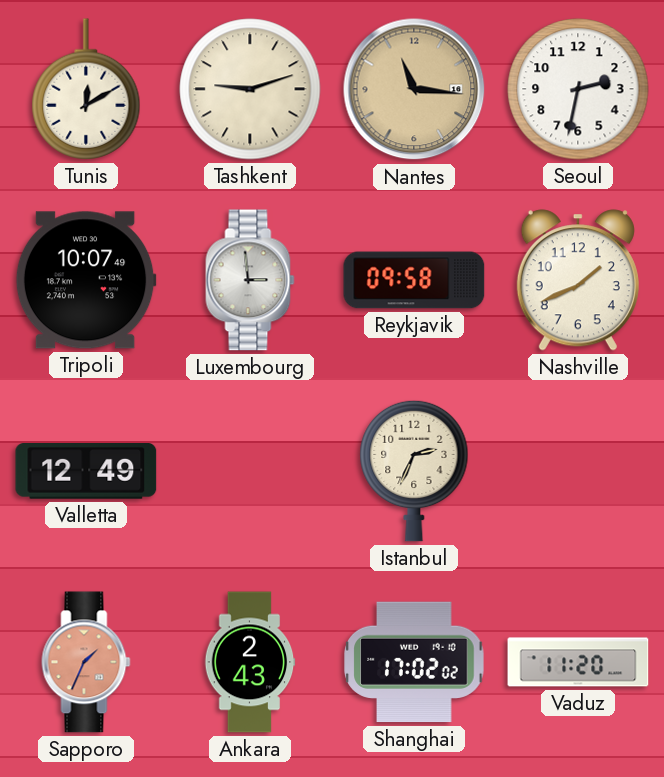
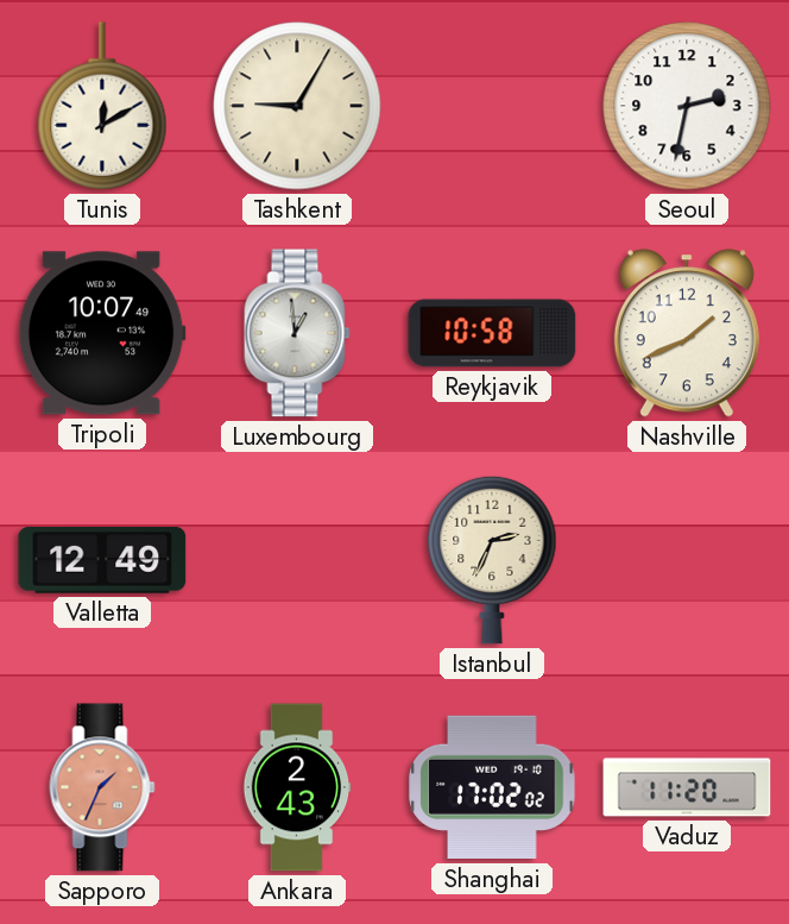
Tashkent: 9:12 -> 9:05 (297, 106)
Nantes: 11:16 -> none (414, 89)
Luxembourg: 2:59 -> 12:59 (297, 333)
Reykjavik: 09:58 -> 10:58 (492, 333)
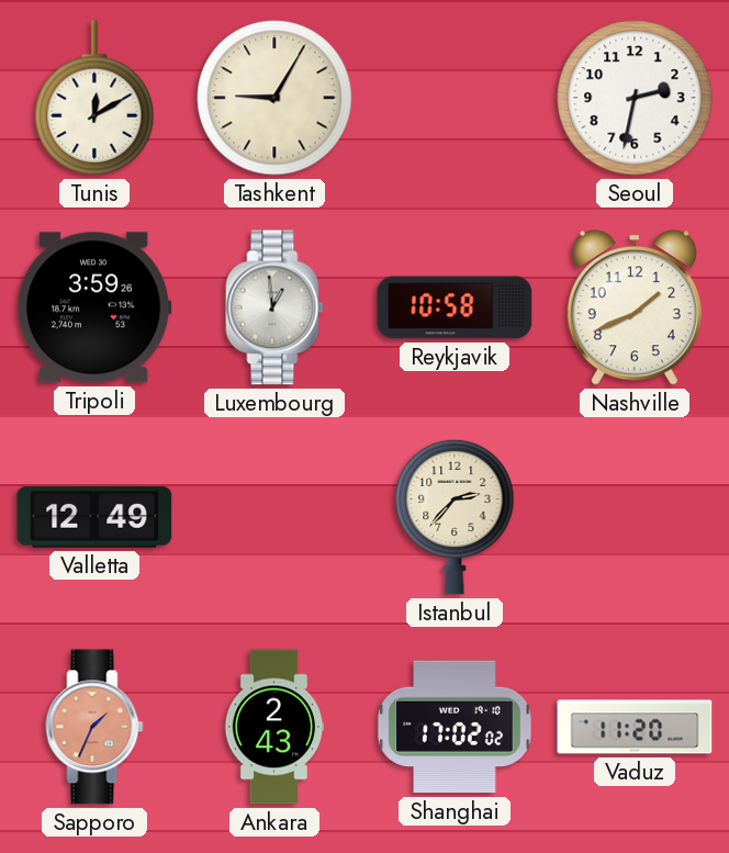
Tripoli: 10:07 -> 3:59 (94, 307)
Istanbul: 2:34 -> 2:37 (455, 517)
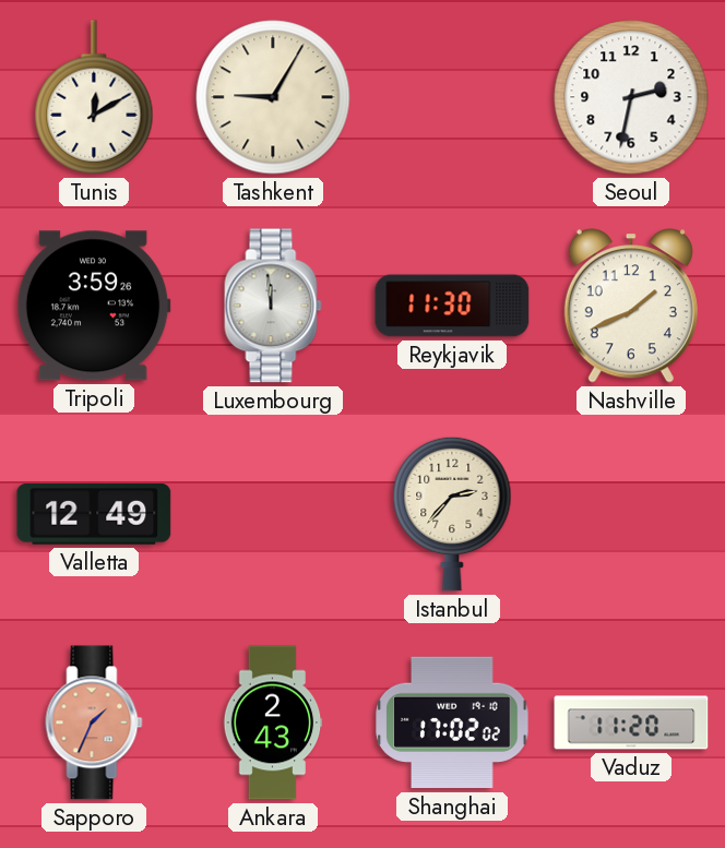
Luxembourg: 12:59 -> 11:59 (273, 306)
Reykjavik: 10:58 -> 11:30 (452, 306)
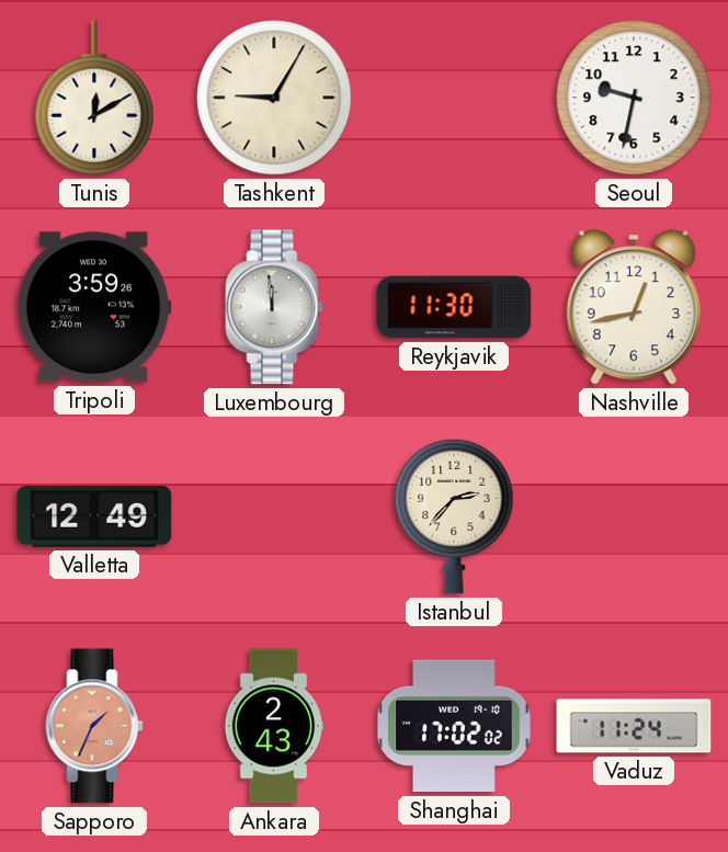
Seoul: 2:32 -> 9:32 (634, 98)
Nashville: 1:41 -> 12:43 (634, 307)
Vaduz: 11:20 -> 11:24 (634, 726)
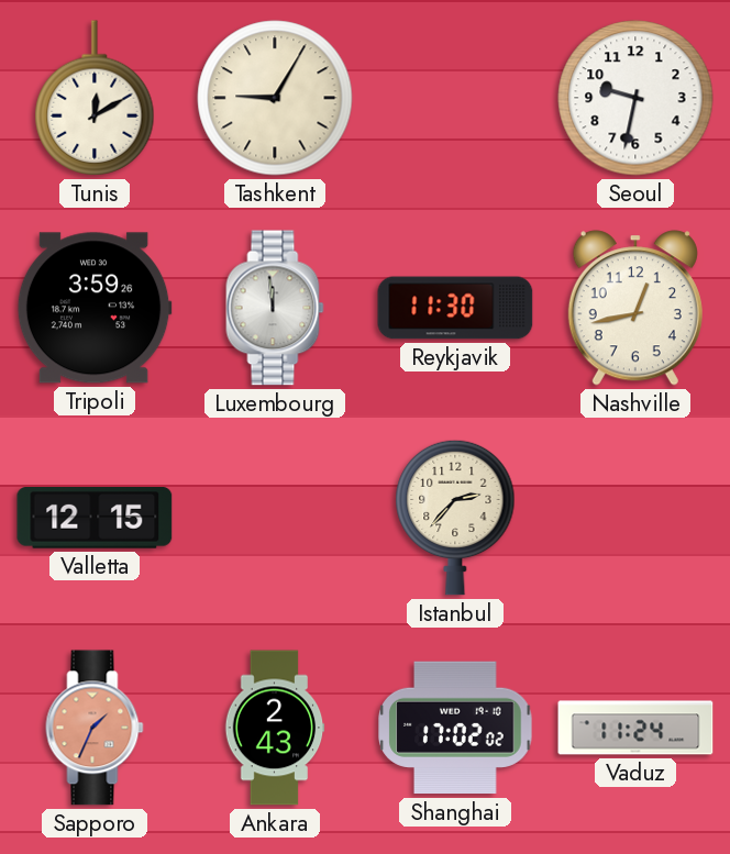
Valletta: 12:49 -> 12:15 (95, 518)
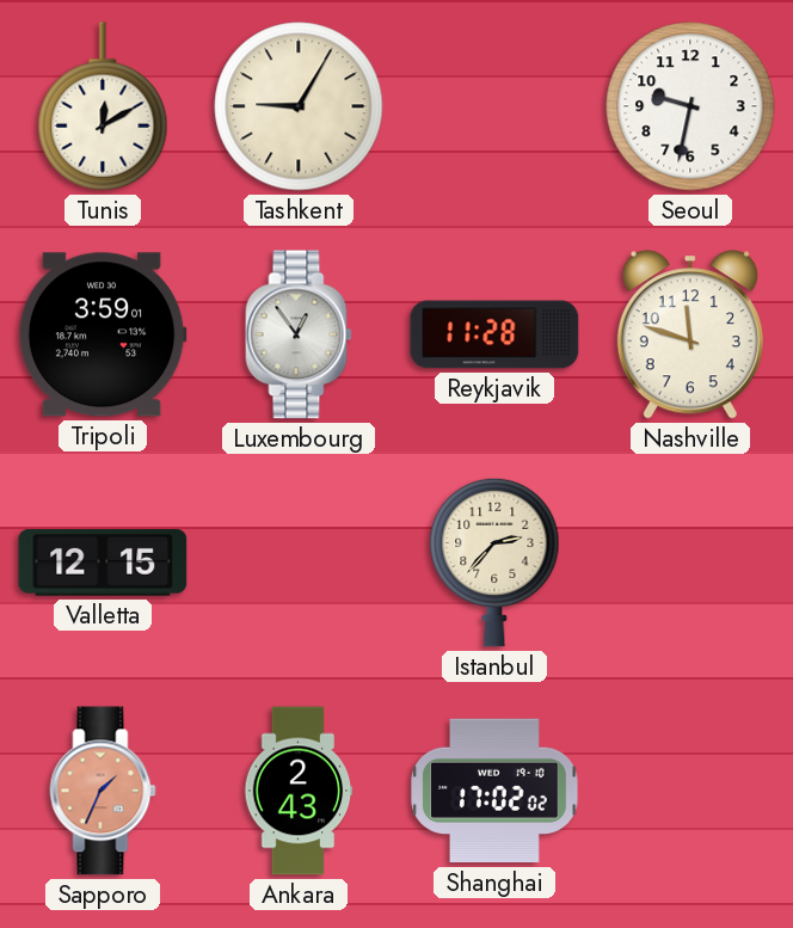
Tripoli: 3:59:26 -> 3:59:01 (103, 334)
Luxembourg: 11:59 -> 12:54 (299, 334)
Reykjavik: 11:30 -> 11:28 (494, 334)
Nashville: 12:43 -> 11:48 (690, 334)
Vaduz: 11:24 -> none (635, 728)
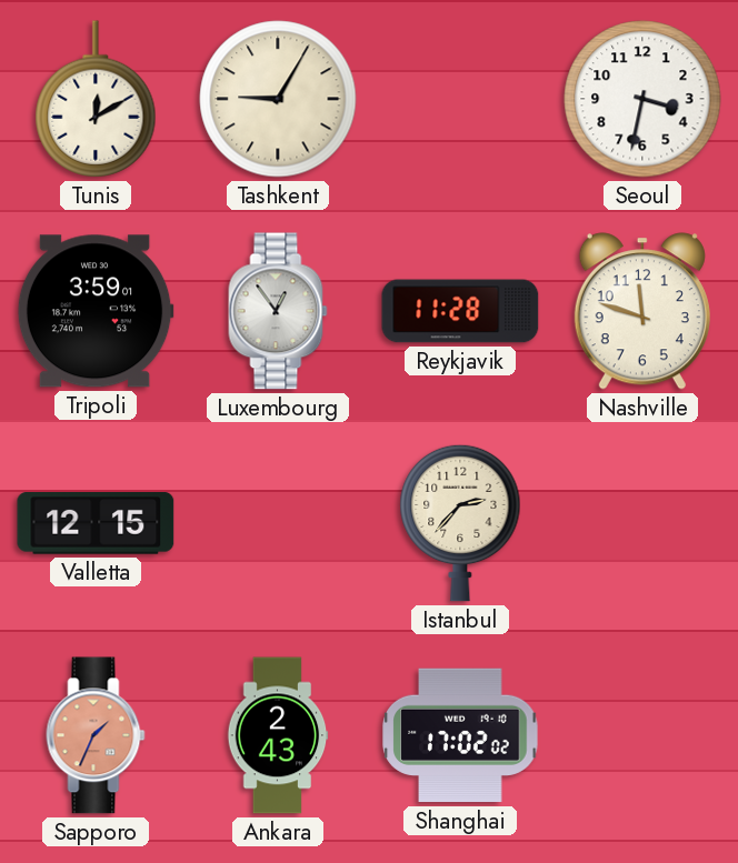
Seoul: 9:32 -> 3:32 (642, 99)
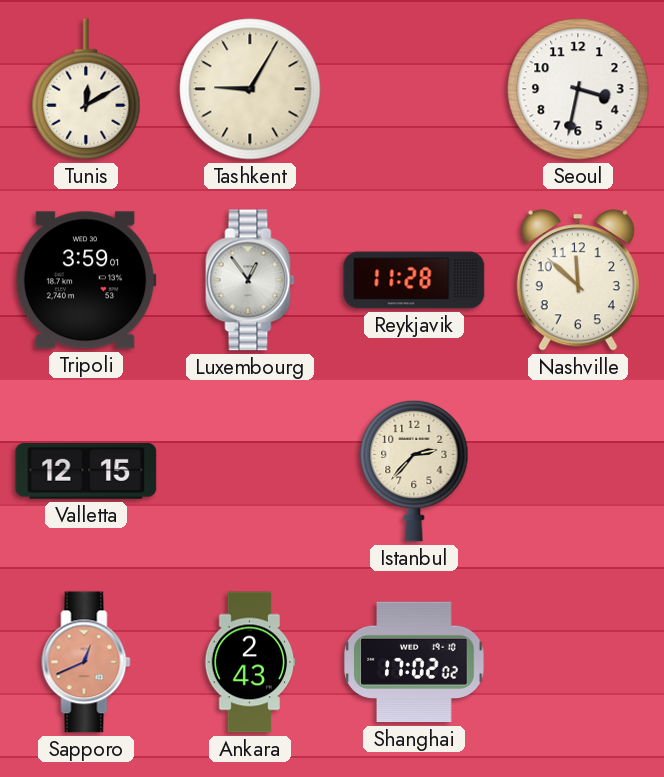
Nashville: 11:48 -> 11:52 (578, 280)
Sapporo: 1:34 -> 12:41 (86, 662)
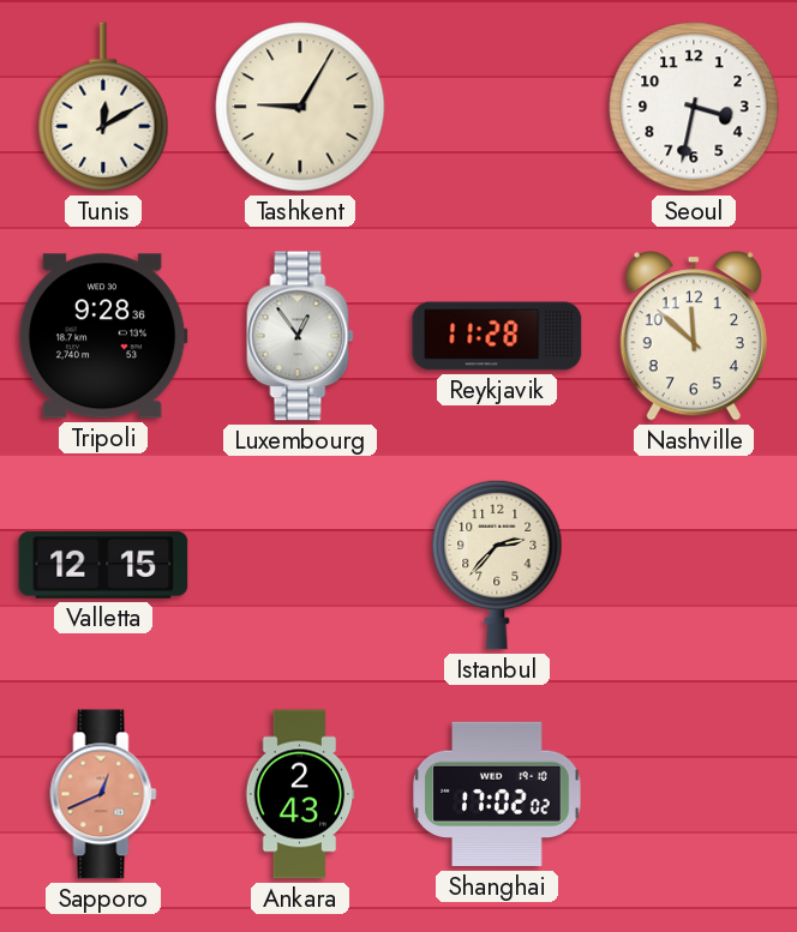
Tripoli: 3:59 -> 9:28 (103, 336)
